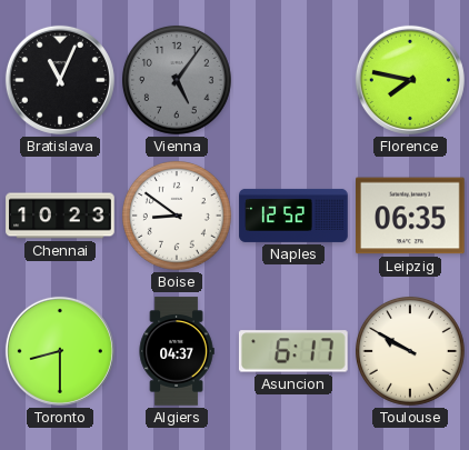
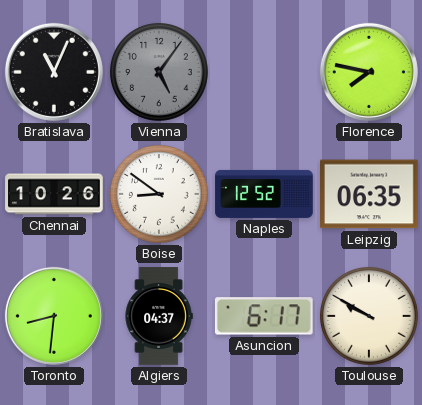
Chennai: 10:23 -> 10:26 (54, 194)
Toronto: 8:30 -> 8:31 (54, 316)
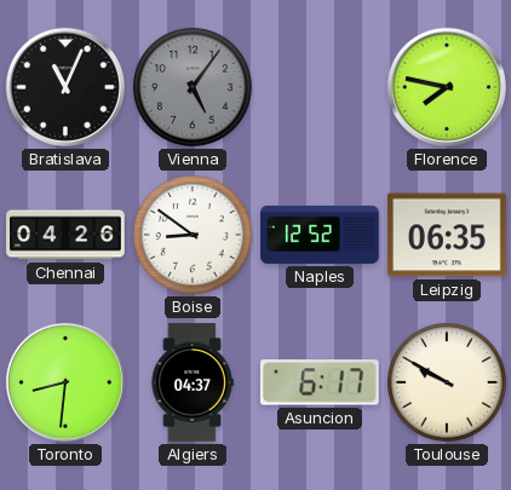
Chennai: 10:26 -> 04:26 (65, 235)
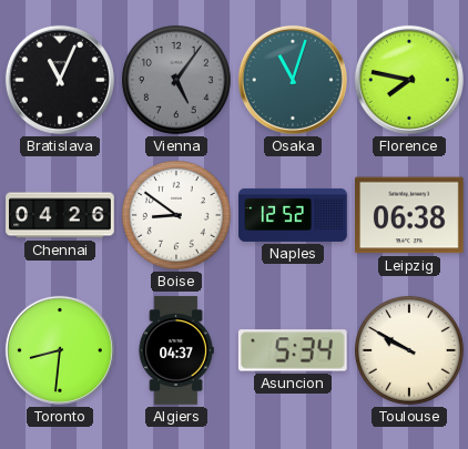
Osaka: none -> 11:03 (293, 80)
Leipzig: 06:35 -> 06:38 (409, 215)
Asuncion: 6:17 -> 5:34 (293, 350)
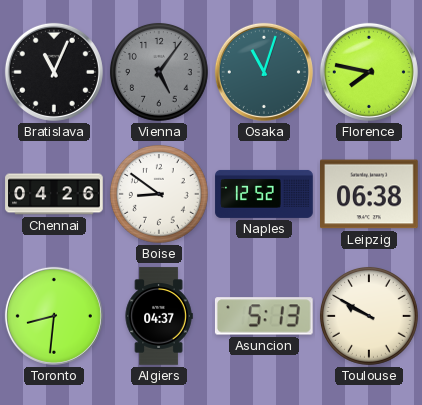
Asuncion: 5:34 -> 5:13 (264, 316)
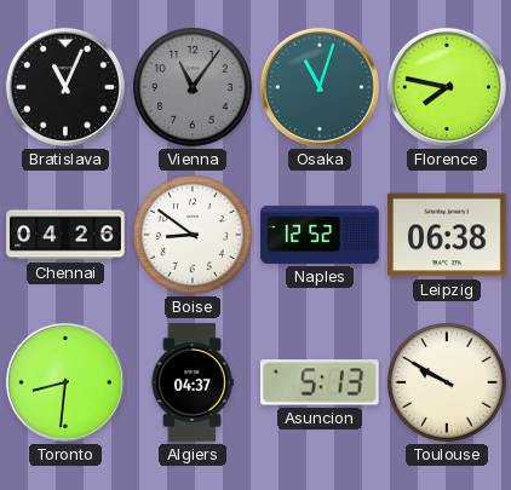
Vienna: 5:06 -> 11:06 (193, 87)
